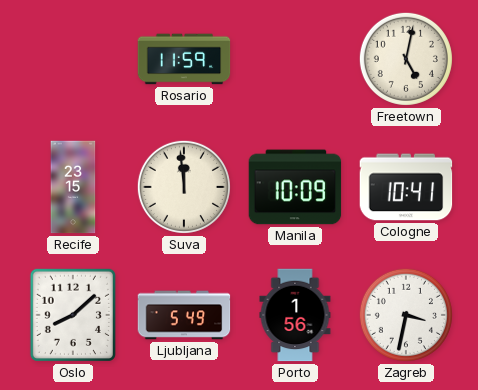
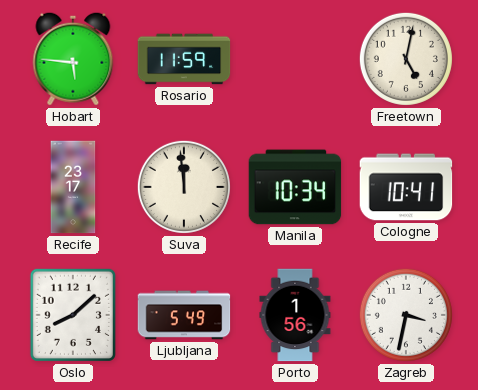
Hobart: none -> 5:46 (73, 59)
Recife: 23:15 -> 23:17 (73, 187)
Manila: 10:09 -> 10:34 (295, 187)
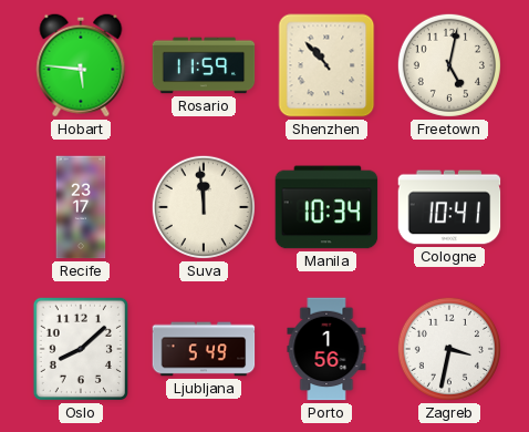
Shenzhen: none -> 10:53 (326, 65)
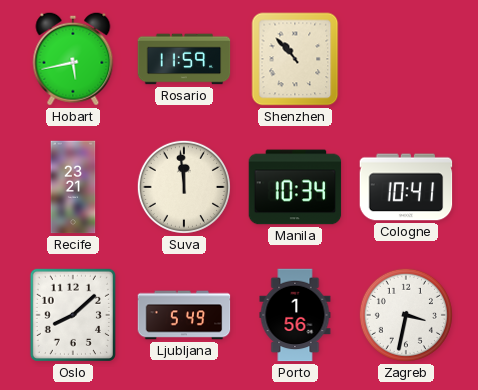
Hobart: 5:46 -> 5:43 (73, 59)
Freetown: 5:02 -> none (449, 65)
Recife: 23:17 -> 23:21 (73, 187)
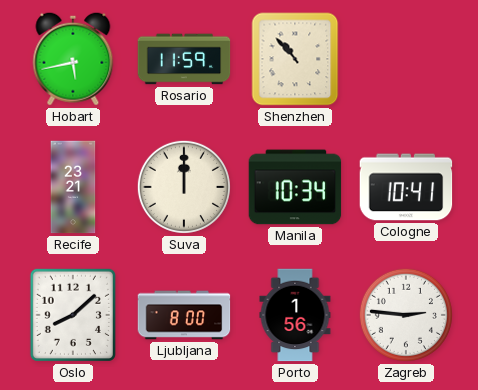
Suva: 11:59 -> 12:00 (184, 187)
Ljubljana: 5:49 -> 8:00 (184, 315)
Zagreb: 3:32 -> 2:46 (406, 315)
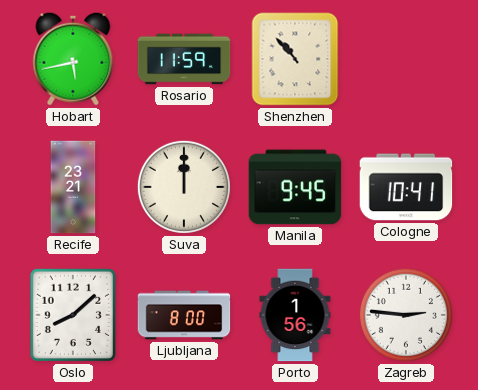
Manila: 10:34 -> 9:45 (295, 187)
